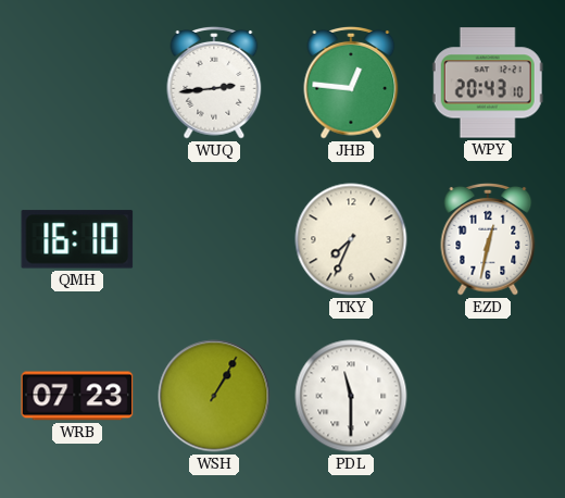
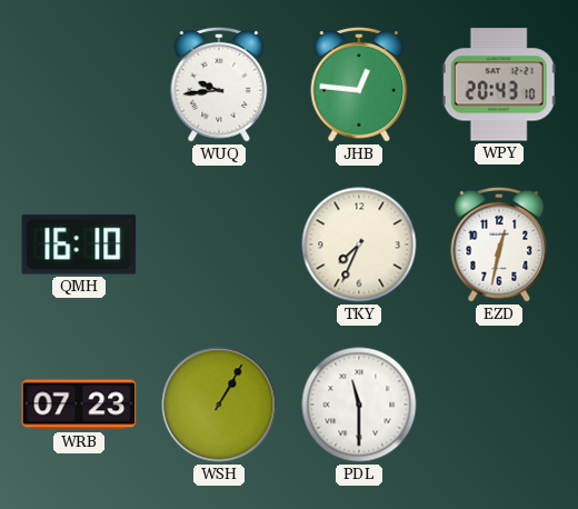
WUQ: 2:44 -> 9:44 (219, 84)
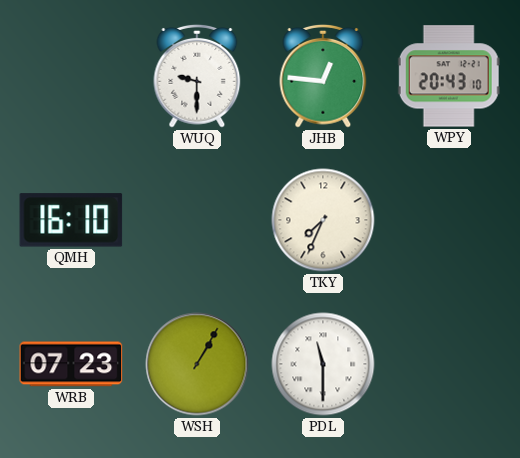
WUQ: 9:44 -> 9:30 (197, 76)
EZD: 12:32 -> none (499, 244)
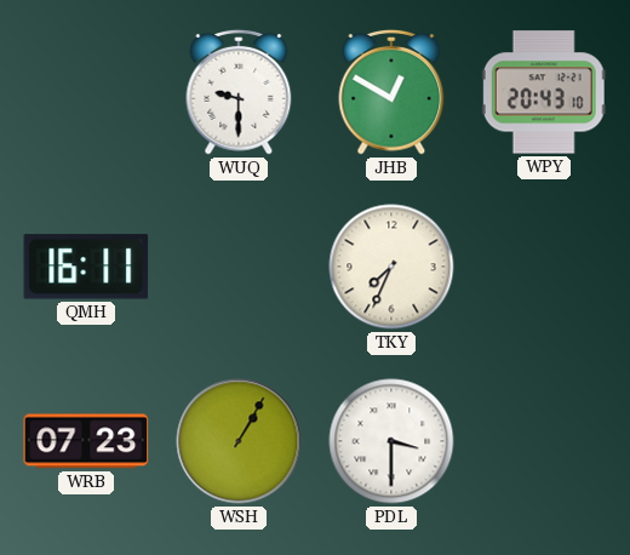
JHB: 12:46 -> 12:50 (391, 92)
QMH: 16:10 -> 16:11 (86, 267)
PDL: 11:30 -> 3:30 (391, 441)
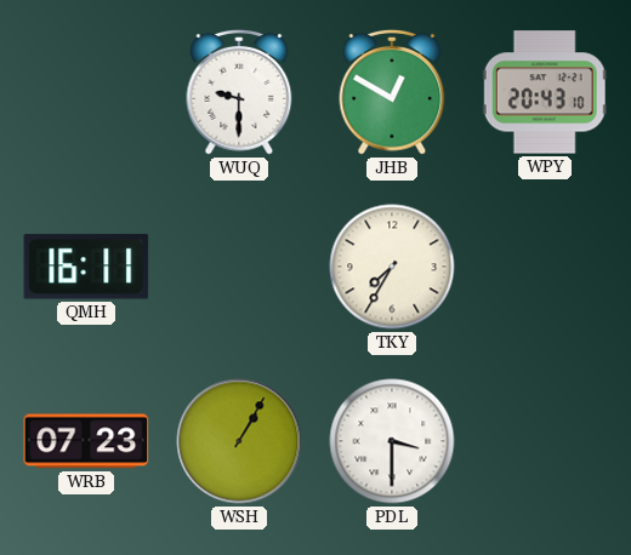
TKY: 7:34 -> 7:35 (392, 267)
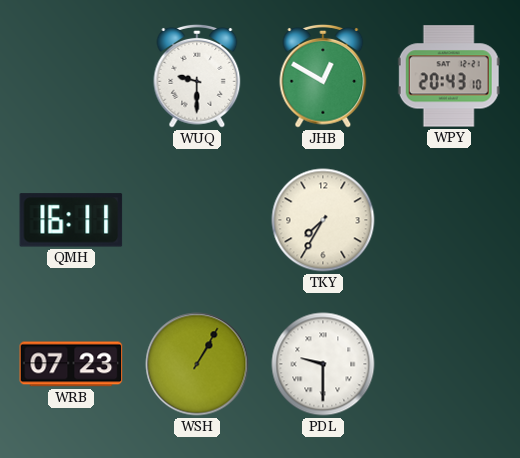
PDL: 3:30 -> 9:30 (323, 364)
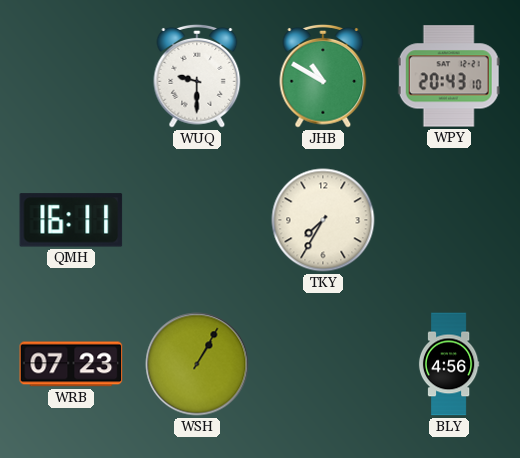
JHB: 12:50 -> 10:50 (323, 76)
PDL: 9:30 -> none (323, 364)
BLY: none -> 4:56 (449, 364)
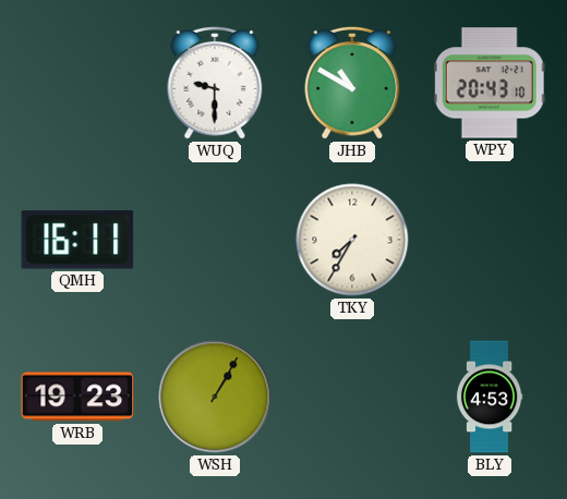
WRB: 07:23 -> 19:23 (77, 397)
BLY: 4:56 -> 4:53 (490, 397)
